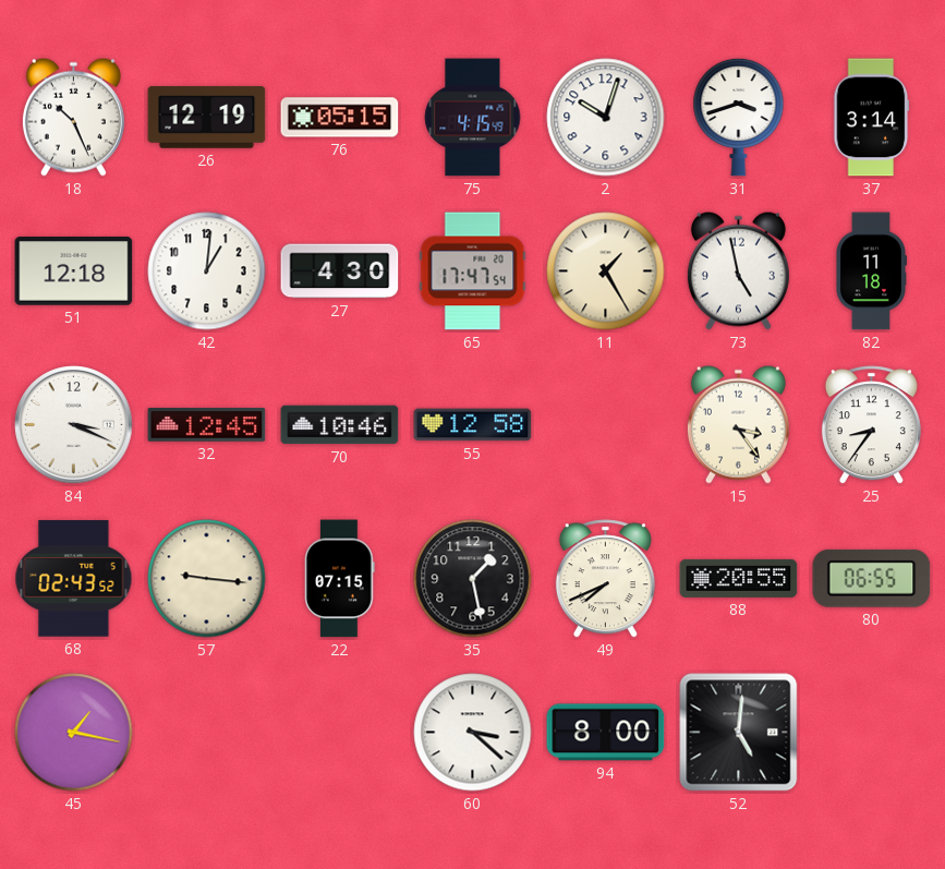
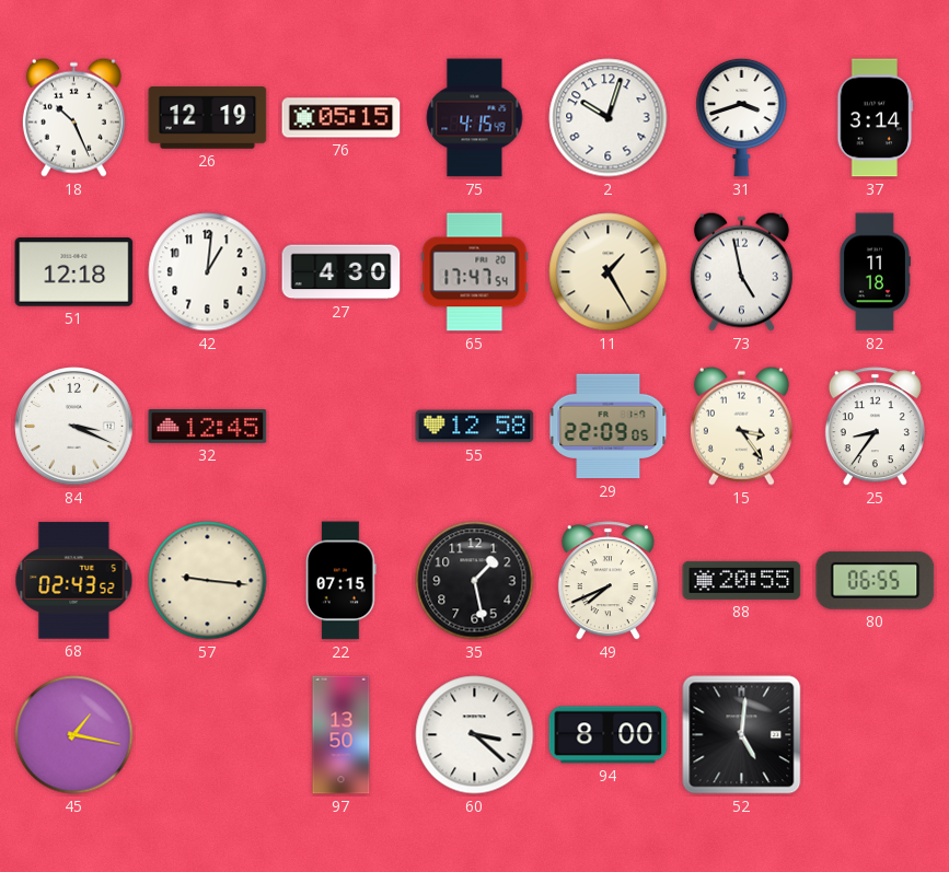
70: 10:46 -> none (340, 425)
29: none -> 22:09 (609, 427)
97: none -> 13:50 (342, 735)
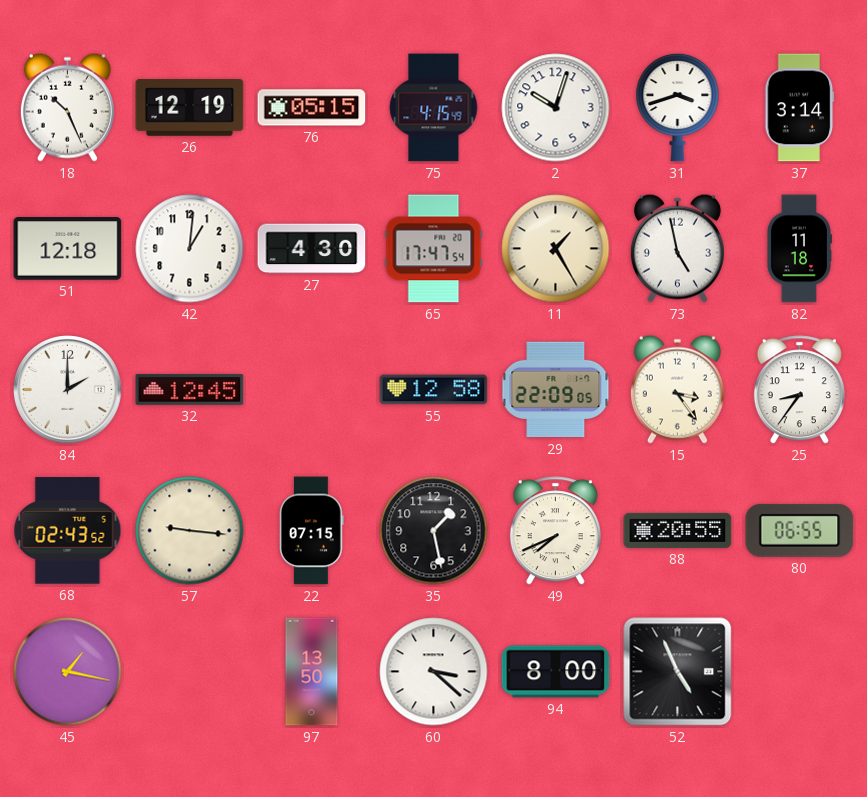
84: 3:19 -> 2:00 (68, 390)
52: 5:01 -> 4:56 (678, 672)
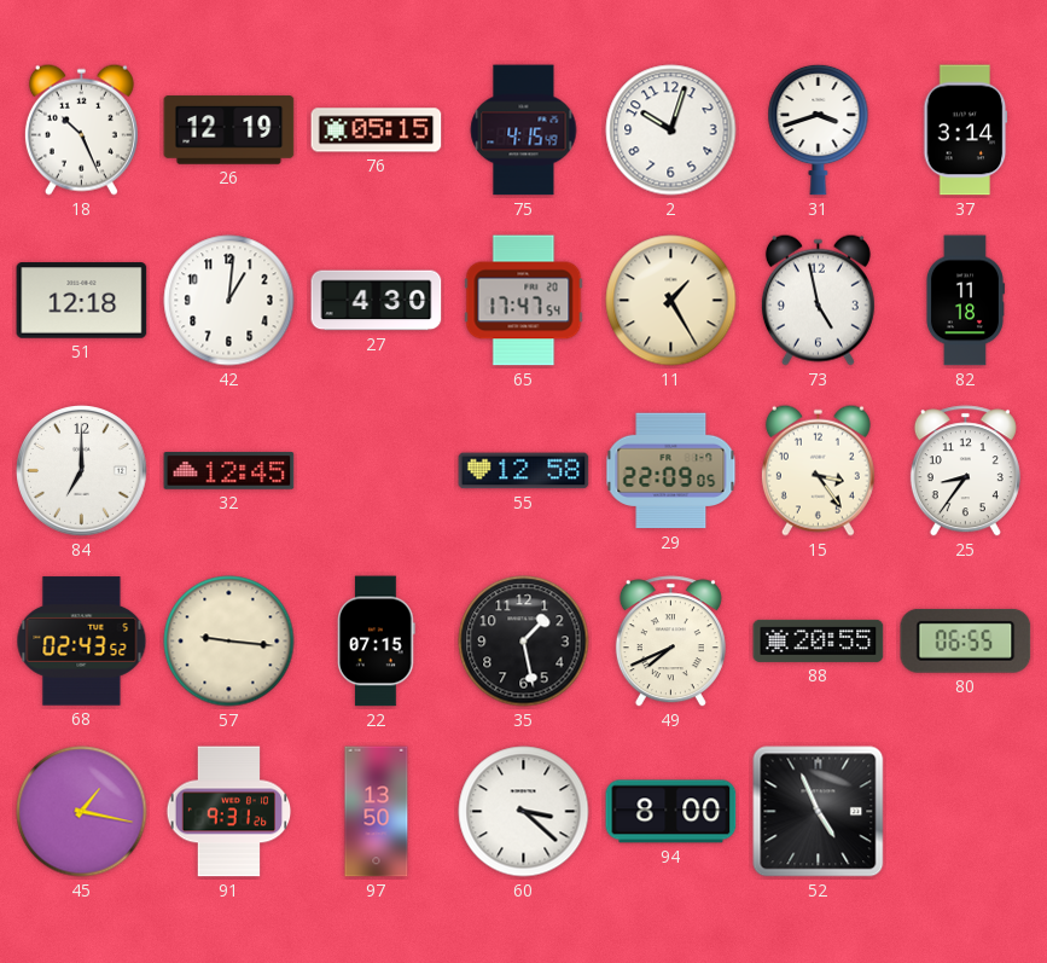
84: 2:00 -> 7:00 (82, 471)
91: none -> 9:31 (229, 812)
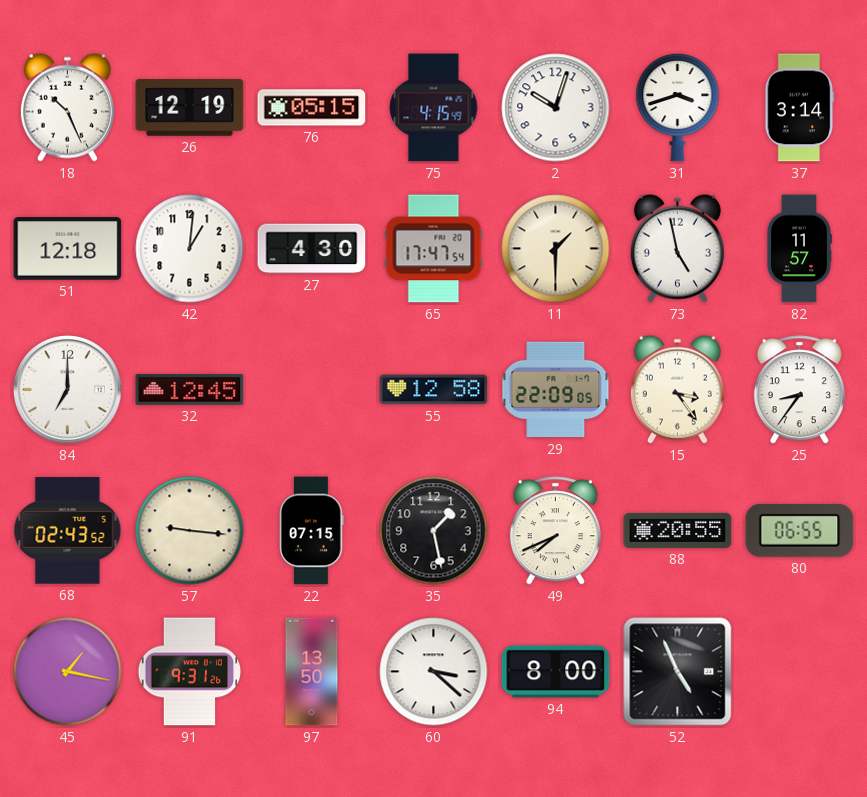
11: 1:25 -> 1:30 (556, 249)
82: 11:18 -> 11:57 (799, 249)
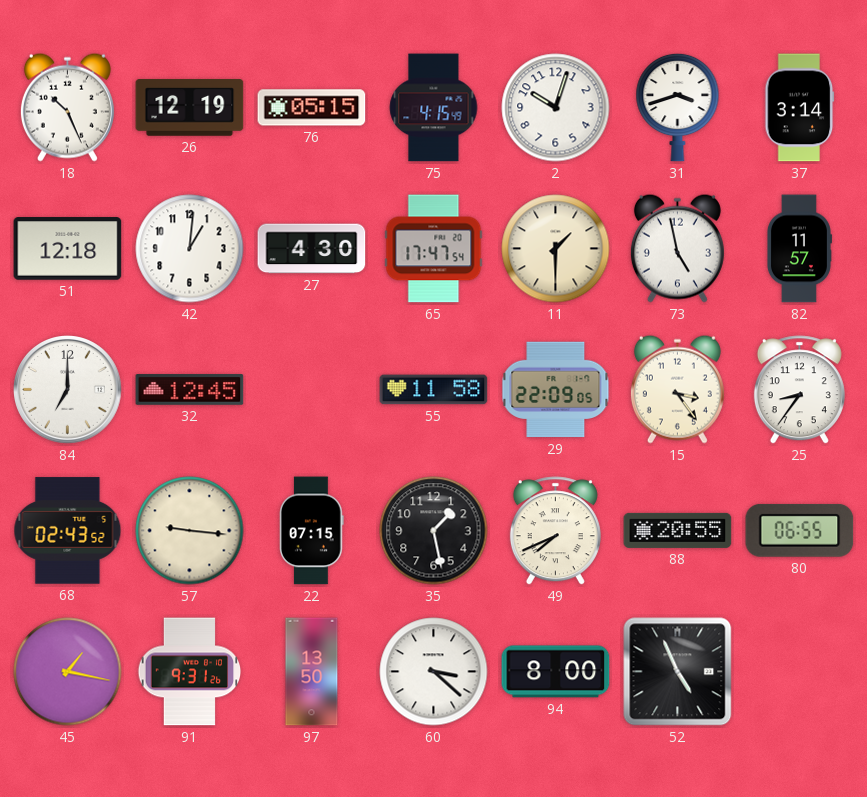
55: 12:58 -> 11:58 (434, 390)
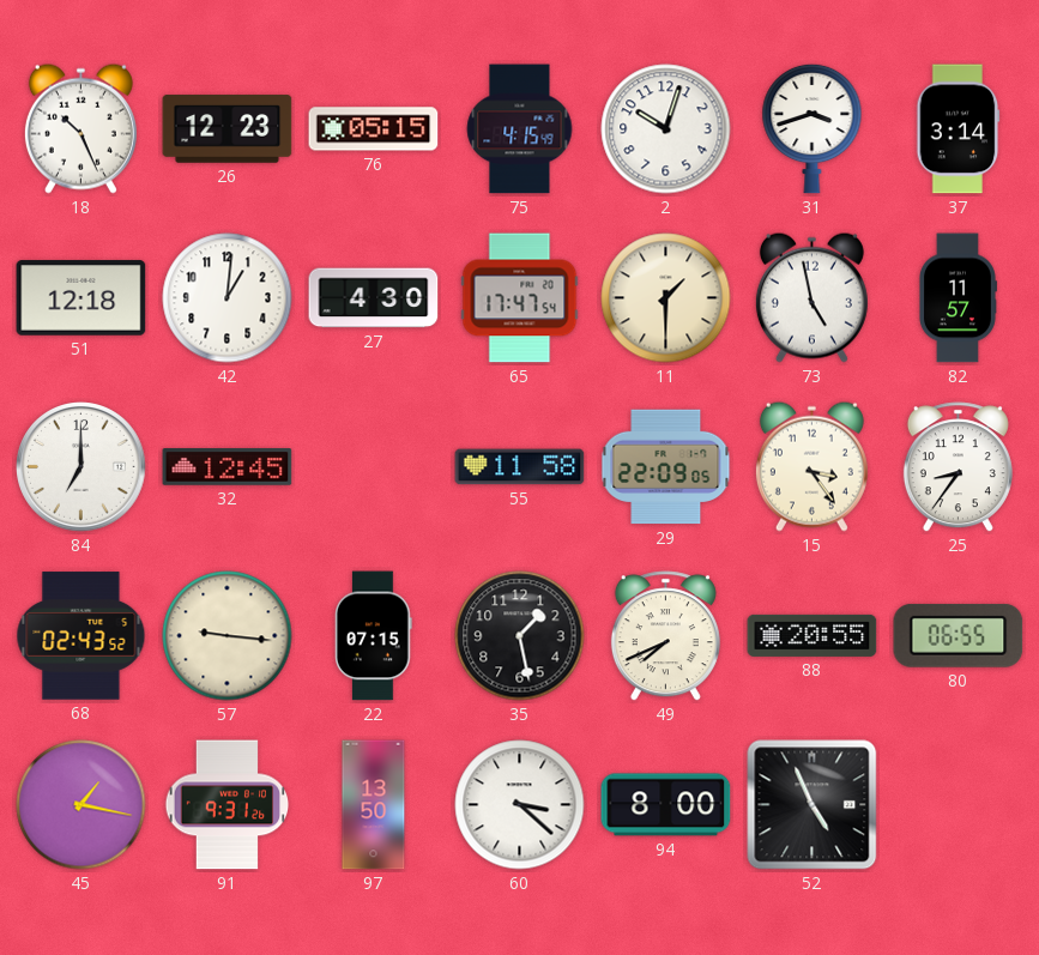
26: 12:19 -> 12:23 (228, 129)
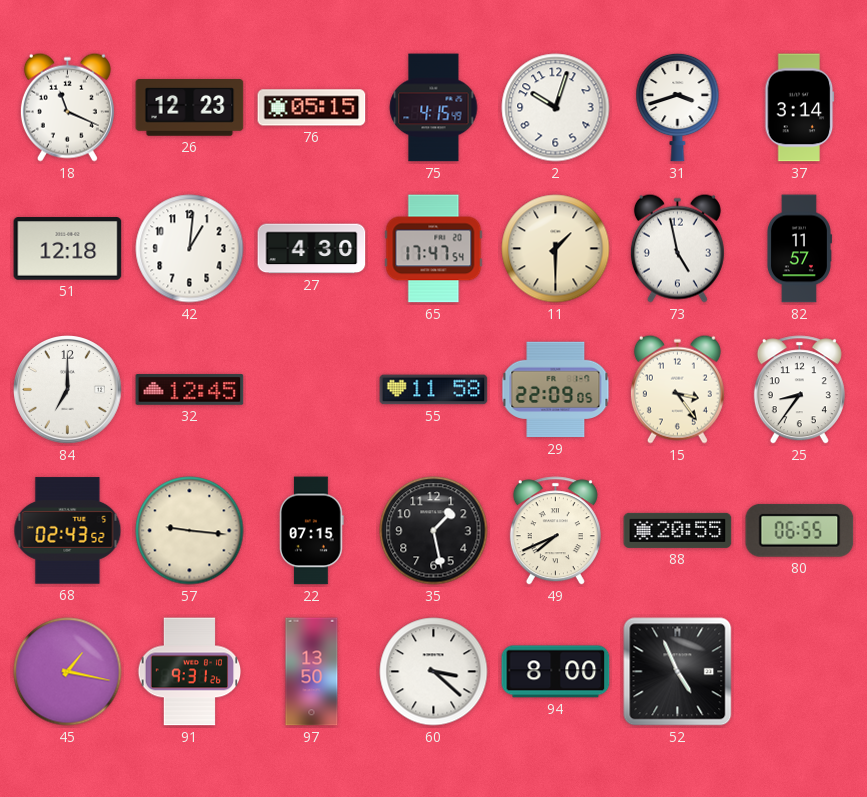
18: 10:26 -> 11:19 (67, 107)
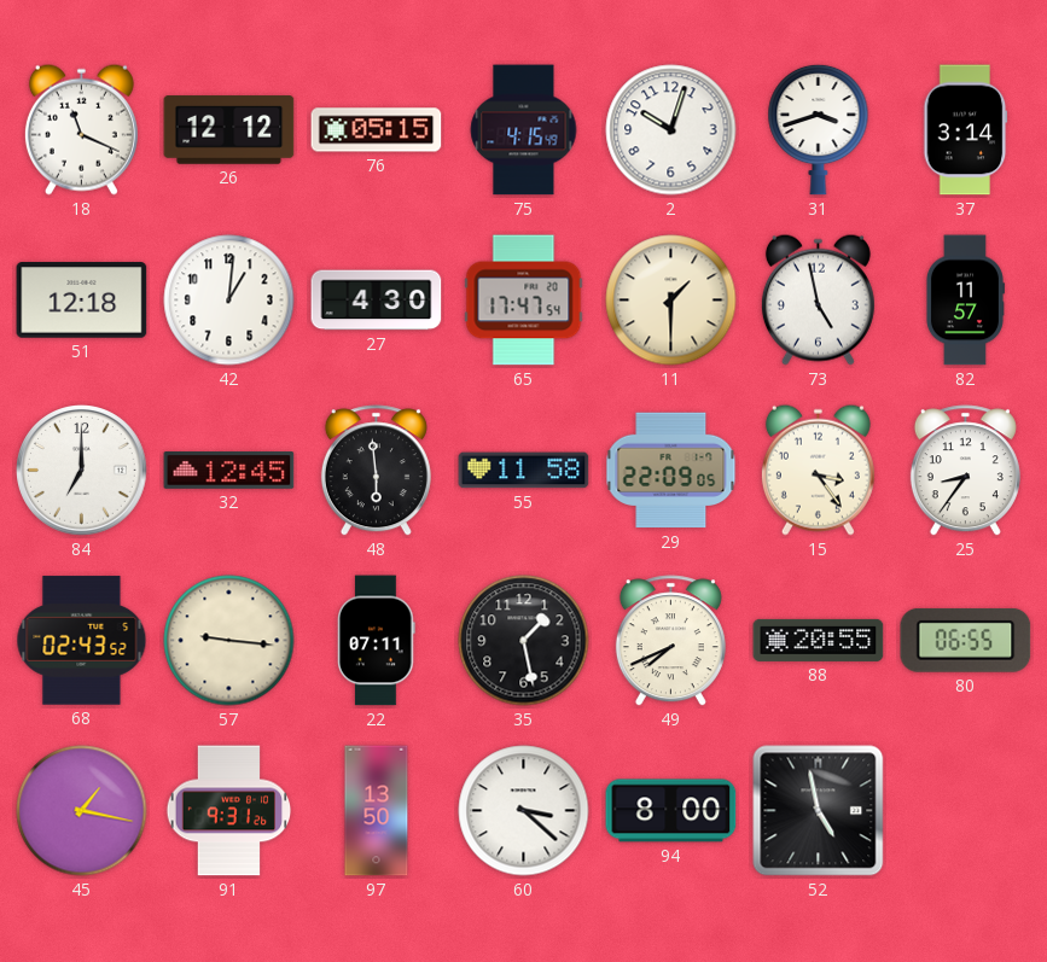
26: 12:23 -> 12:12 (229, 130)
48: none -> 5:59 (376, 471)
22: 07:15 -> 07:11 (377, 641)
52: 4:56 -> 4:58 (819, 811)
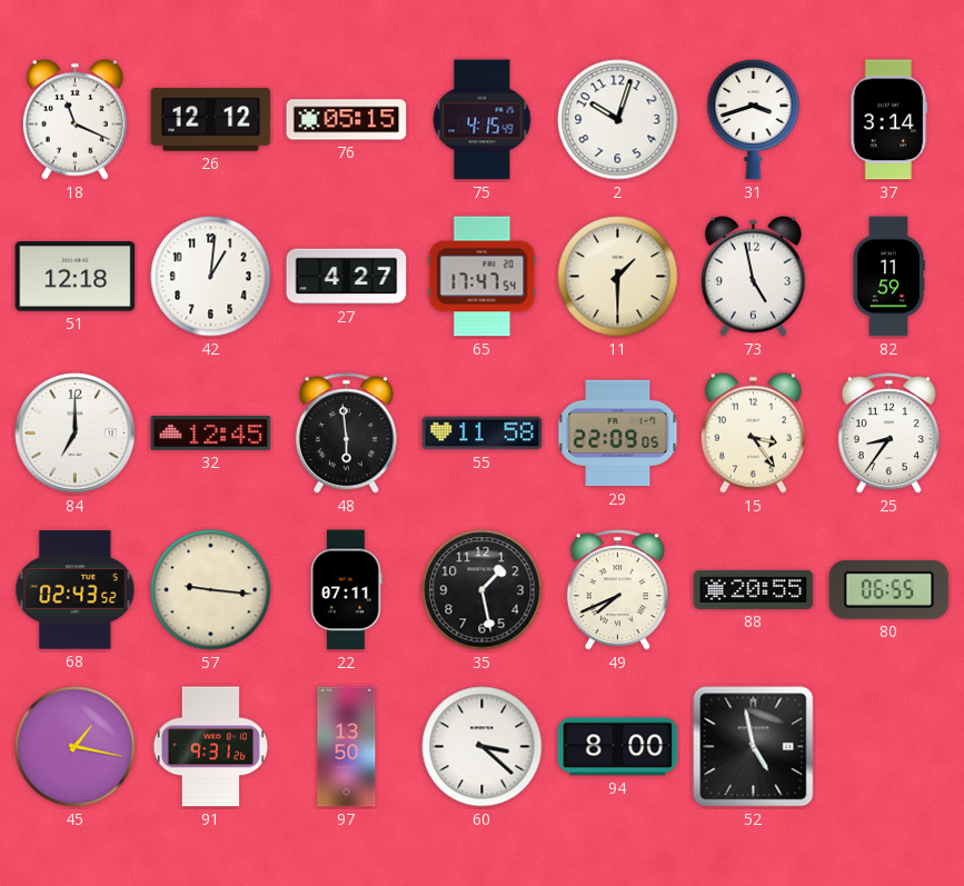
27: 4:30 -> 4:27 (347, 277)
82: 11:57 -> 11:59 (888, 277)
